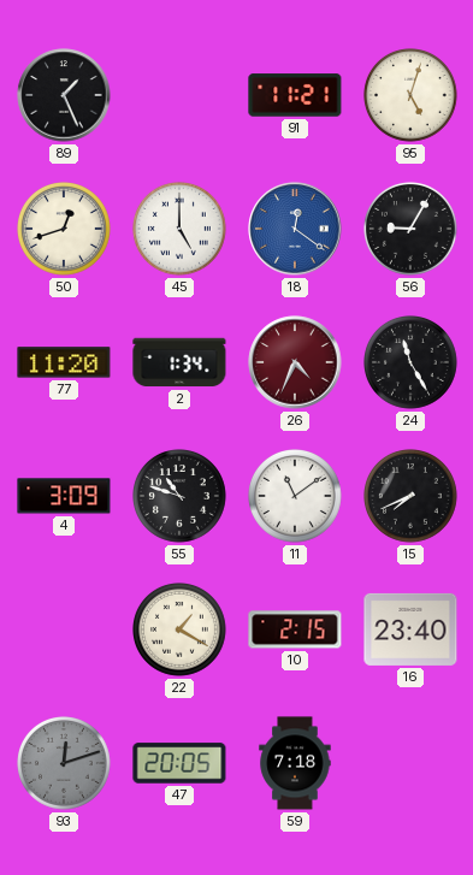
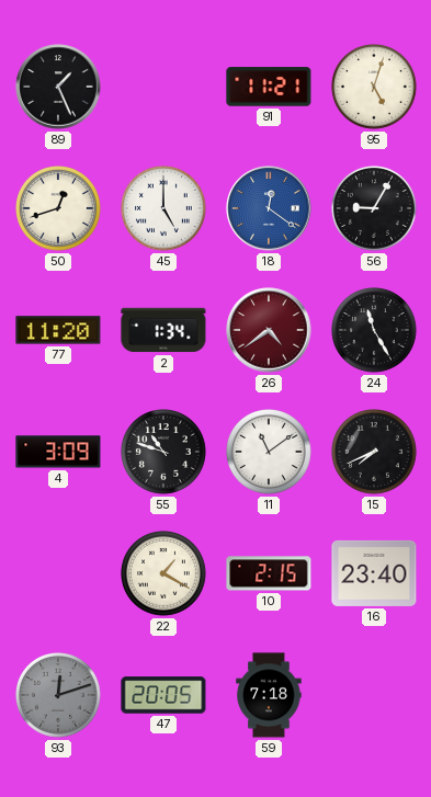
26: 4:34 -> 4:39 (269, 330)
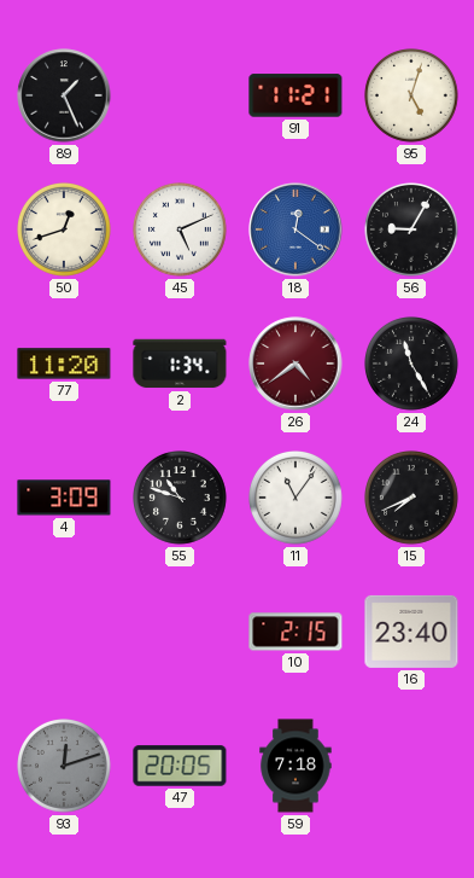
45: 5:00 -> 5:11 (181, 231)
11: 11:09 -> 11:06 (297, 499)
22: 1:20 -> none (165, 574)
